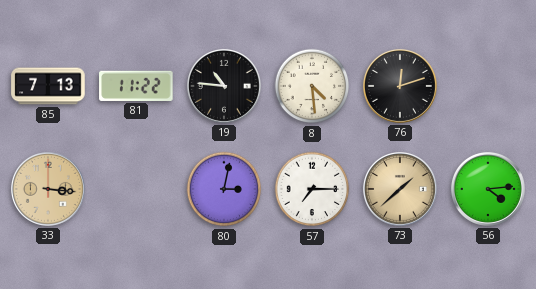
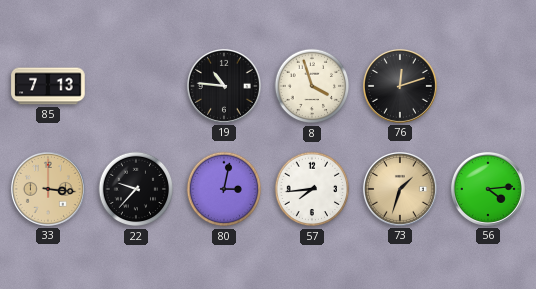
81: 11:22 -> none (136, 86)
8: 4:29 -> 3:57 (312, 86)
22: none -> 9:37 (136, 189)
57: 7:15 -> 7:44 (312, 189)
73: 1:38 -> 1:33 (400, 189)
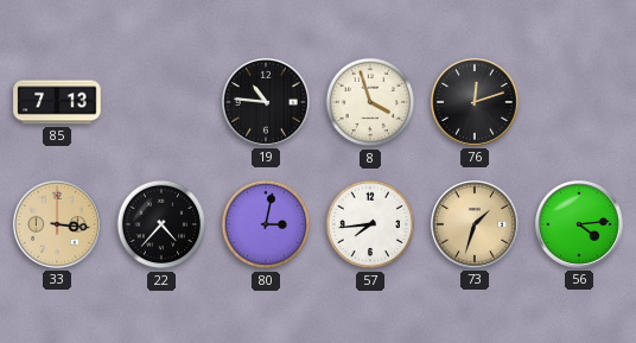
22: 9:37 -> 4:37 (161, 224)
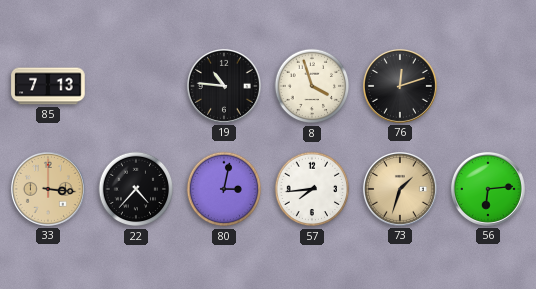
56: 4:14 -> 6:14 (488, 189)
